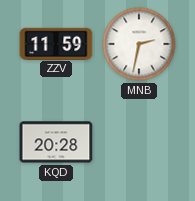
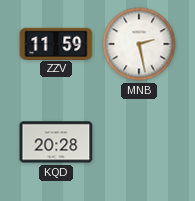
MNB: 2:32 -> 2:28 (139, 44)
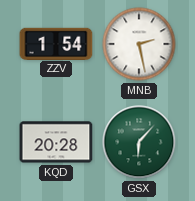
ZZV: 11:59 -> 1:54 (56, 43)
GSX: none -> 6:07 (139, 142)
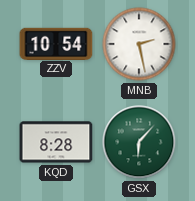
ZZV: 1:54 -> 10:54 (56, 43)
KQD: 20:28 -> 8:28 (56, 142)
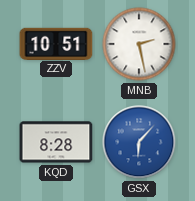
ZZV: 10:54 -> 10:51 (56, 43)
GSX dial: green -> blue (139, 142)
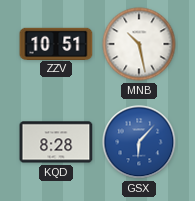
MNB: 2:28 -> 10:28 (139, 44)
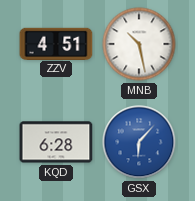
ZZV: 10:51 -> 4:51 (56, 43)
KQD: 8:28 -> 6:28 (56, 142)
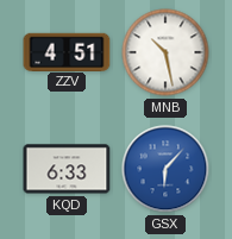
KQD: 6:28 -> 6:33 (67, 169)
